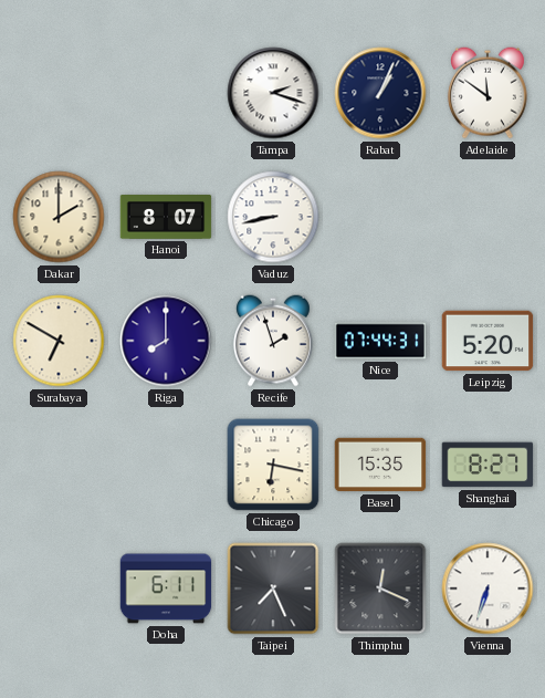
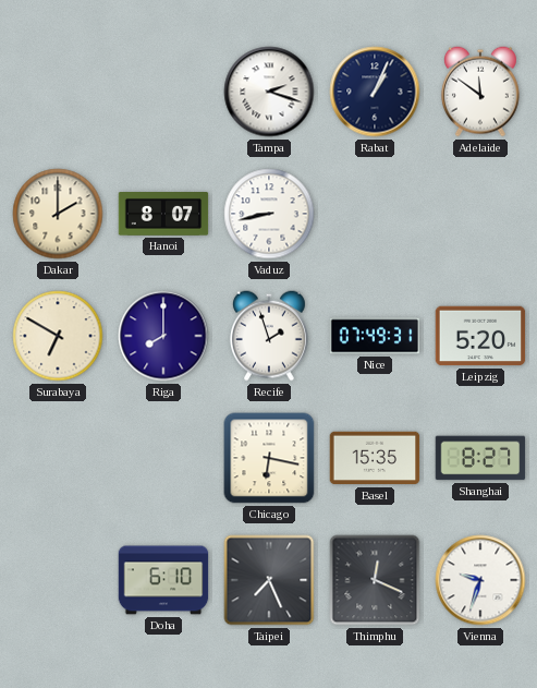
Nice: 07:44 -> 07:49 (375, 336)
Doha: 6:11 -> 6:10 (163, 580)
Vienna: 6:33 -> 9:33 (480, 580)
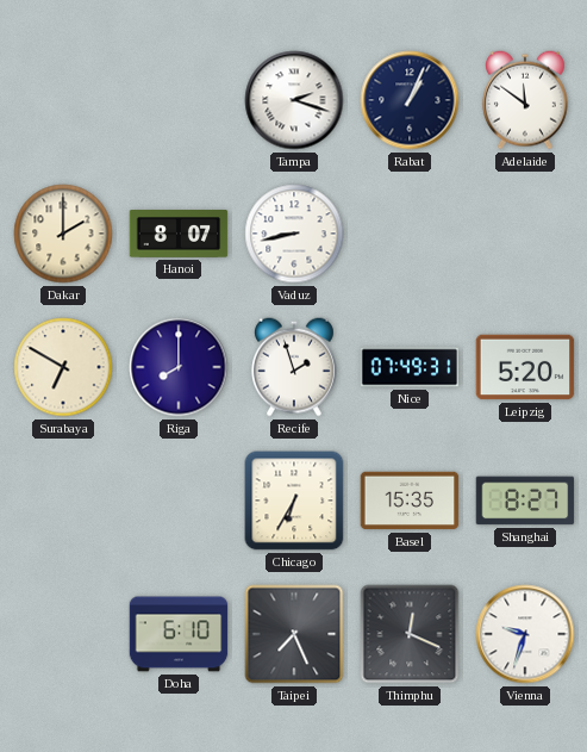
Chicago: 6:17 -> 6:35 (294, 501)
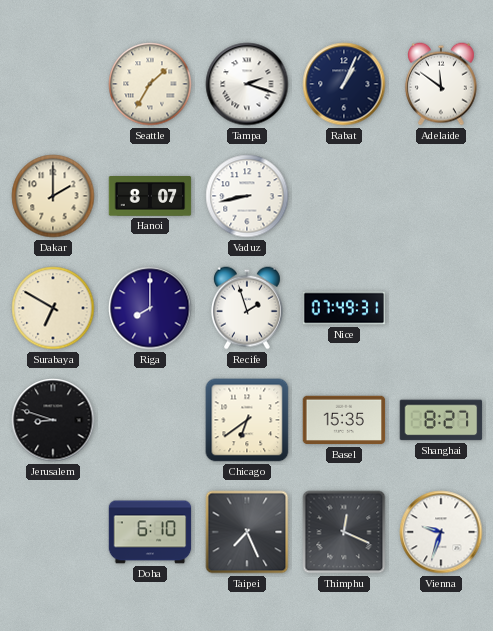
Seattle: none -> 1:35 (150, 84)
Leipzig: 5:20 -> none (525, 367)
Jerusalem: none -> 8:48 (53, 420)
Chicago: 6:35 -> 6:39 (247, 420)
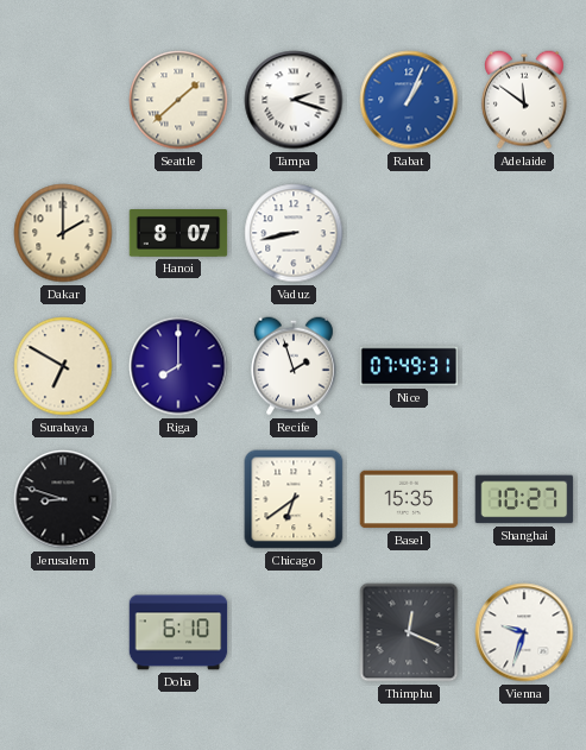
Seattle: 1:35 -> 1:38 (178, 100)
Rabat dial: navy -> blue (409, 100)
Shanghai: 8:27 -> 10:27 (524, 499)
Taipei: 7:26 -> none (247, 532)
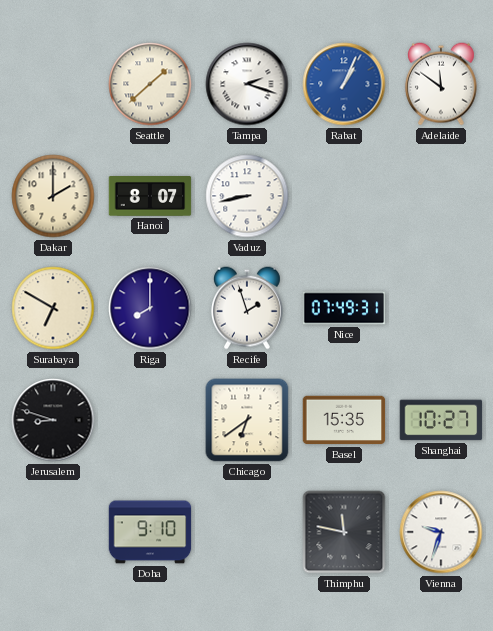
Doha: 6:10 -> 9:10 (150, 532)
Thimphu: 12:19 -> 11:47 (344, 532)
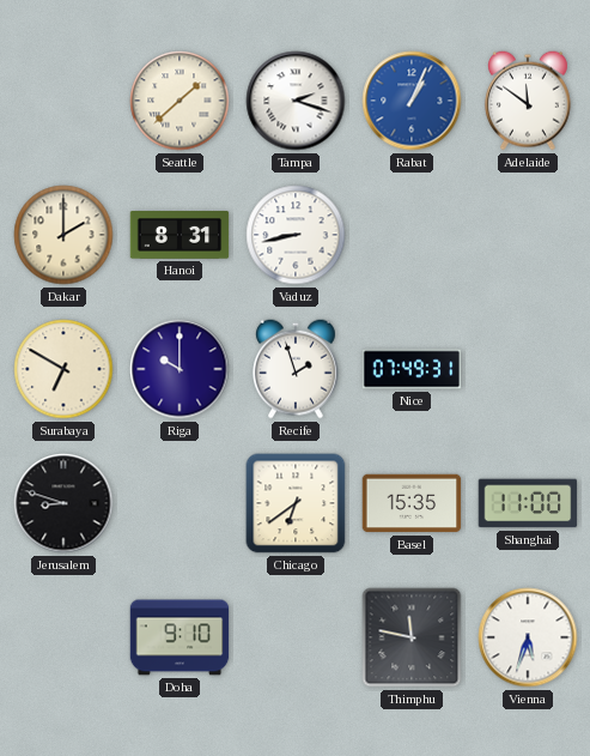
Hanoi: 8:07 -> 8:31 (180, 236)
Riga: 8:00 -> 10:00 (180, 369)
Shanghai: 10:27 -> 11:00 (528, 503)
Vienna: 9:33 -> 5:33 (528, 637)
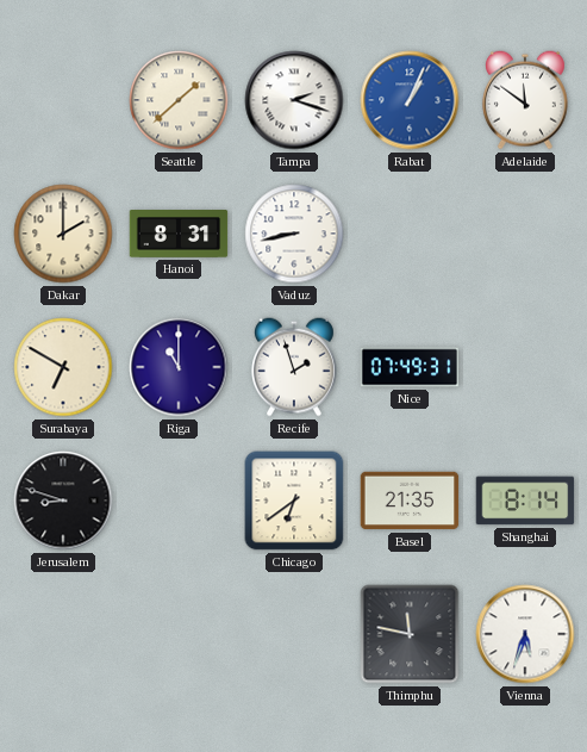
Riga: 10:00 -> 11:00 (179, 367)
Basel: 15:35 -> 21:35 (410, 501)
Shanghai: 11:00 -> 8:14 (525, 501)
Doha: 9:10 -> none (180, 637)
